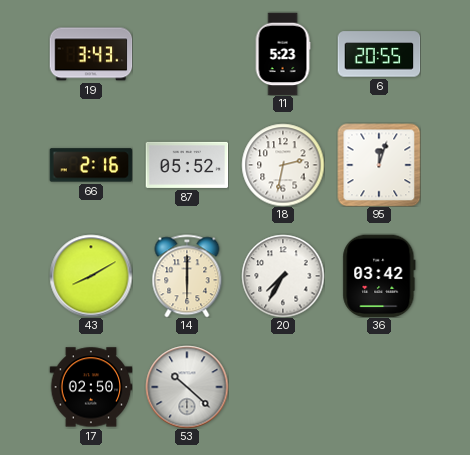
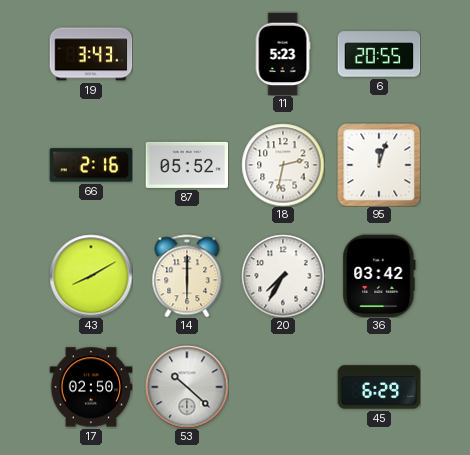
45: none -> 6:29 (379, 387)
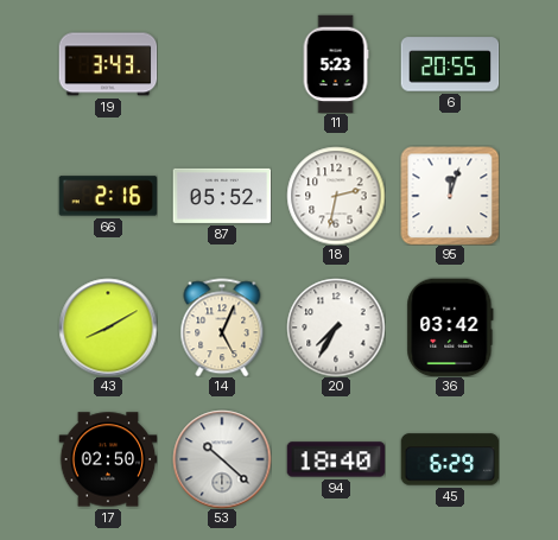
14: 6:00 -> 5:04 (222, 328)
94: none -> 18:40 (336, 459)
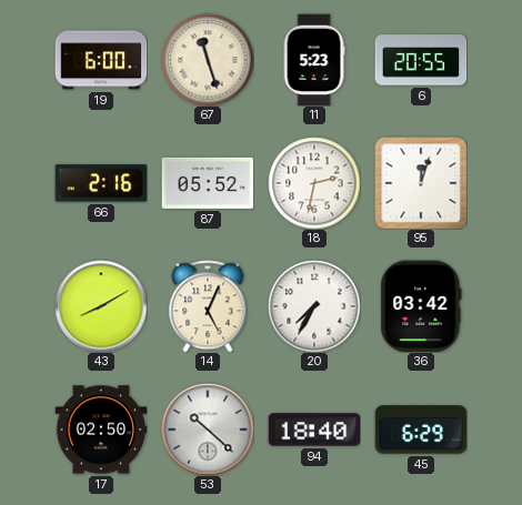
19: 3:43 -> 6:00 (101, 60)
67: none -> 11:27 (208, 60)
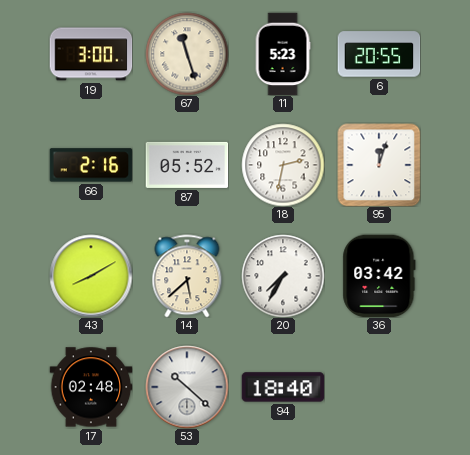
19: 6:00 -> 3:00 (91, 54)
14: 5:04 -> 5:38 (187, 276)
17: 02:50 -> 02:48 (91, 387)
45: 6:29 -> none (421, 430)
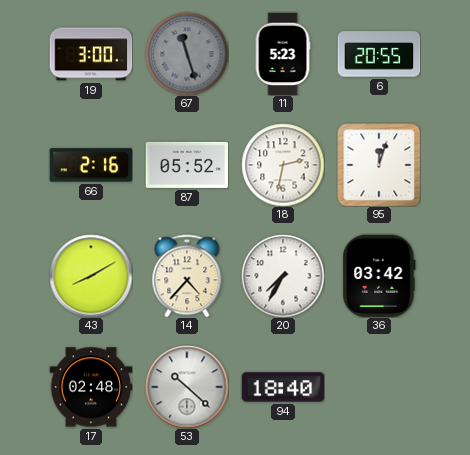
67 dial: cream -> grey (187, 54)
14: 5:38 -> 4:37 (187, 276)
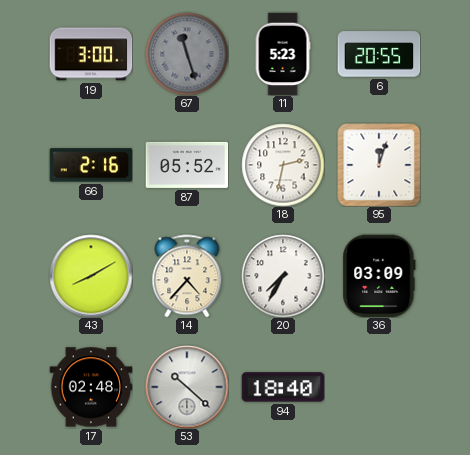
36: 03:42 -> 03:09 (379, 276)
